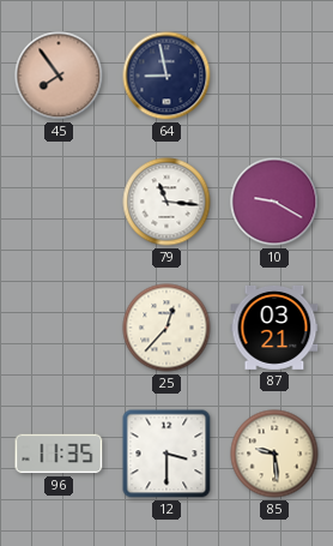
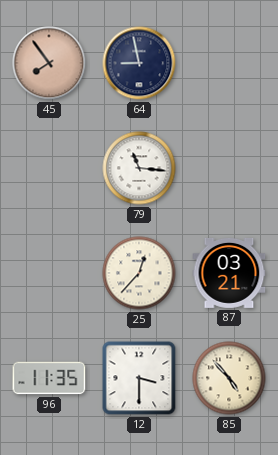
10: 9:20 -> none (274, 202)
85: 9:29 -> 4:53 (229, 378)
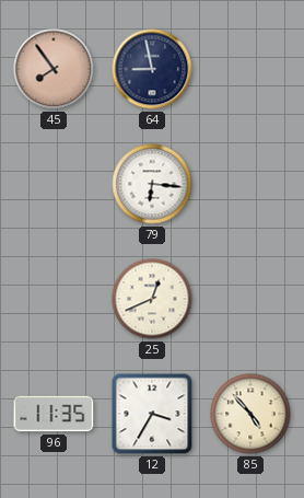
79: 11:16 -> 6:16 (152, 184)
25: 12:37 -> 12:41 (152, 299)
87: 03:21 -> none (229, 273)
12: 3:30 -> 3:35 (152, 414)
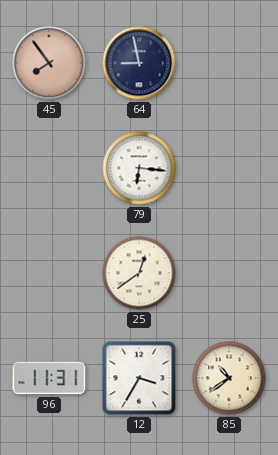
25: 12:41 -> 12:39 (139, 273)
96: 11:35 -> 11:31 (49, 378)
85: 4:53 -> 10:39 (229, 378)
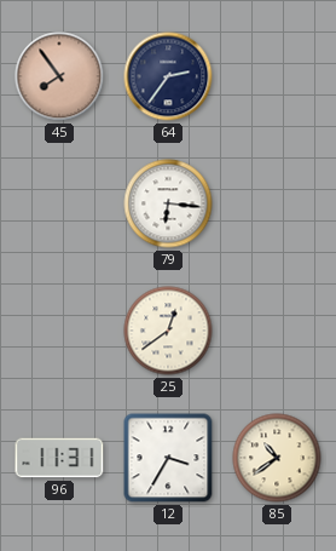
64: 8:58 -> 2:36 (168, 76)
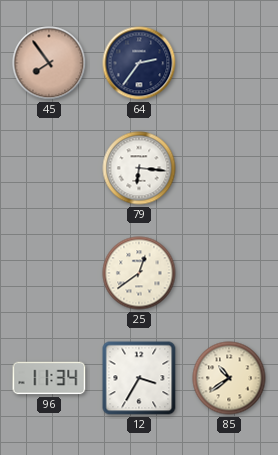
96: 11:31 -> 11:34 (49, 378)
